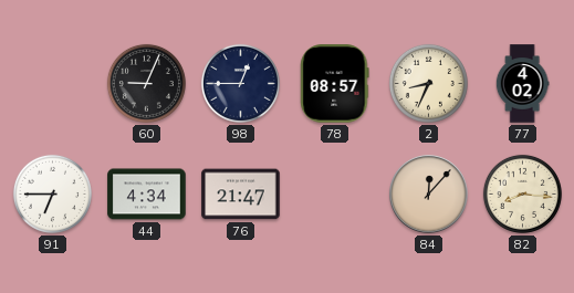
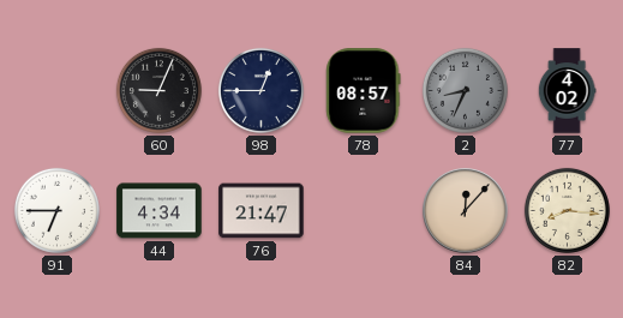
2 dial: cream -> grey (465, 90)
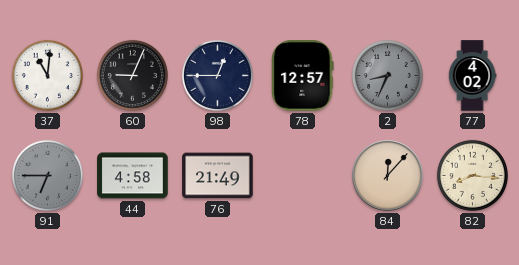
37: none -> 11:01 (47, 75)
78: 08:57 -> 12:57 (303, 76)
91 dial: white -> grey (47, 175)
44: 4:34 -> 4:58 (133, 176)
76: 21:47 -> 21:49 (218, 176)
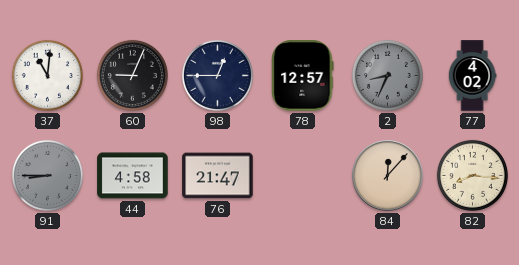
91: 6:45 -> 8:45 (47, 175)
76: 21:49 -> 21:47 (218, 176)
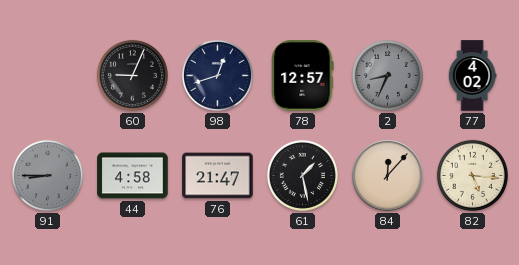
37: 11:01 -> none (47, 75)
98: 12:45 -> 12:42 (217, 75)
61: none -> 1:28 (302, 175)
82: 8:16 -> 5:16 (472, 175)
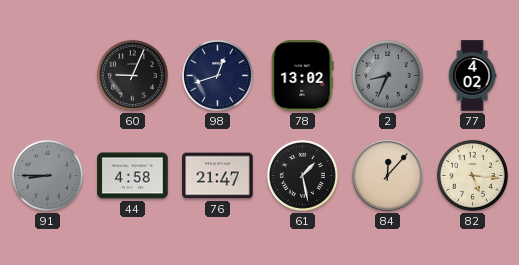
78: 12:57 -> 13:02 (303, 76)
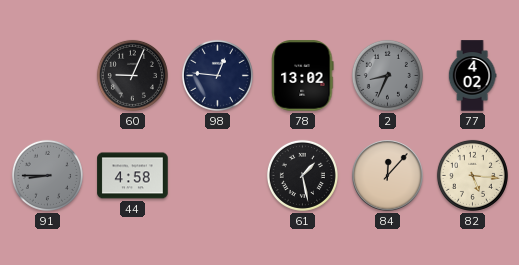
98: 12:42 -> 12:46 (217, 75)
76: 21:47 -> none (218, 176)
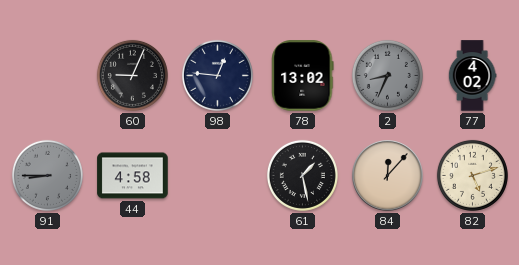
82: 5:16 -> 5:12 (472, 175)
